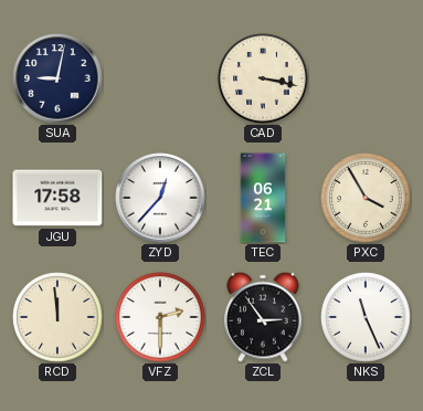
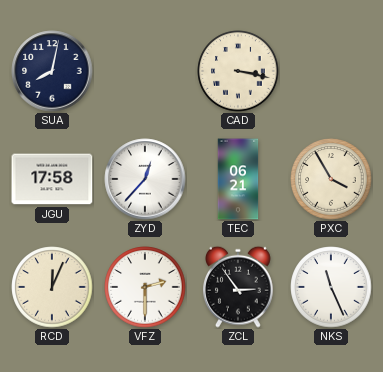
SUA: 9:02 -> 8:02 (52, 71)
RCD: 11:59 -> 12:04 (52, 287)
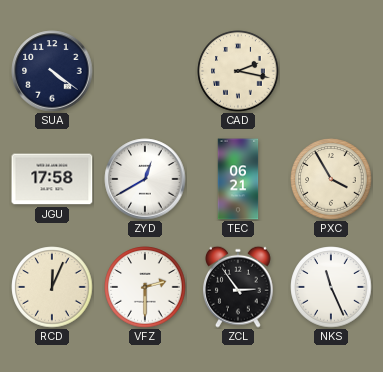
SUA: 8:02 -> 4:21 (52, 71)
CAD: 3:17 -> 2:17 (238, 71)
ZYD: 12:37 -> 12:40 (145, 179)
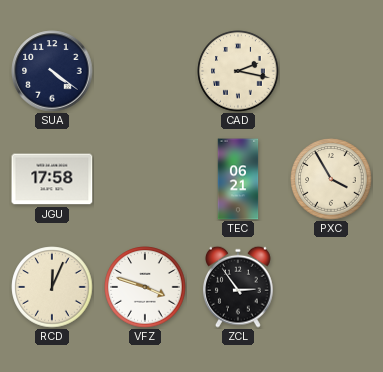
ZYD: 12:40 -> none (145, 179)
VFZ: 2:30 -> 3:48 (145, 287)
NKS: 11:26 -> none (331, 287)
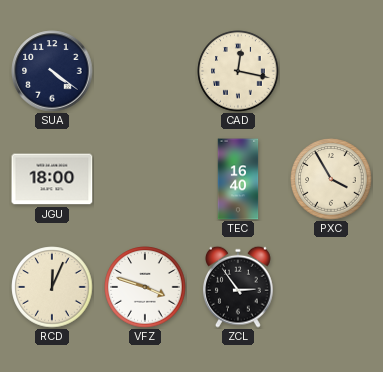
CAD: 2:17 -> 12:17 (238, 71)
JGU: 17:58 -> 18:00 (52, 179)
TEC: 06:21 -> 16:40 (238, 179)
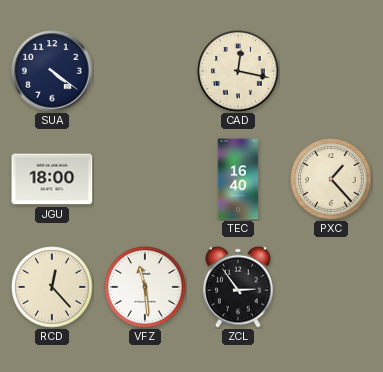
PXC: 3:55 -> 1:23 (331, 179)
RCD: 12:04 -> 12:23 (52, 287)
VFZ: 3:48 -> 11:29 (145, 287)
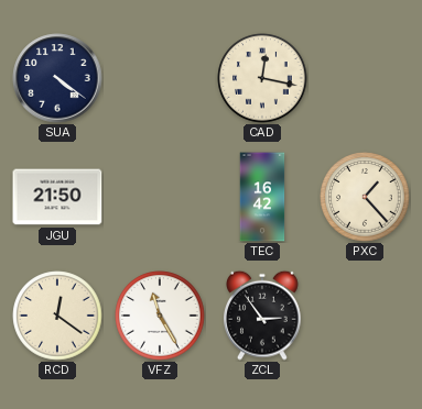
JGU: 18:00 -> 21:50 (57, 197)
TEC: 16:40 -> 16:42 (262, 197)
RCD: 12:23 -> 12:21 (57, 316)
VFZ: 11:29 -> 11:25 (160, 316)
